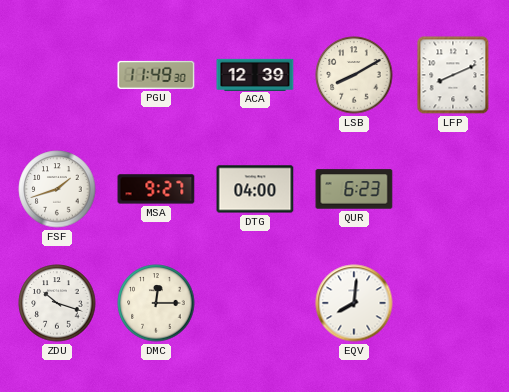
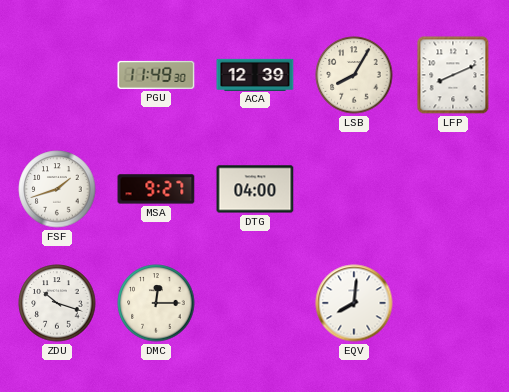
LSB: 8:10 -> 8:05 (354, 75)
QUR: 6:23 -> none (354, 189)
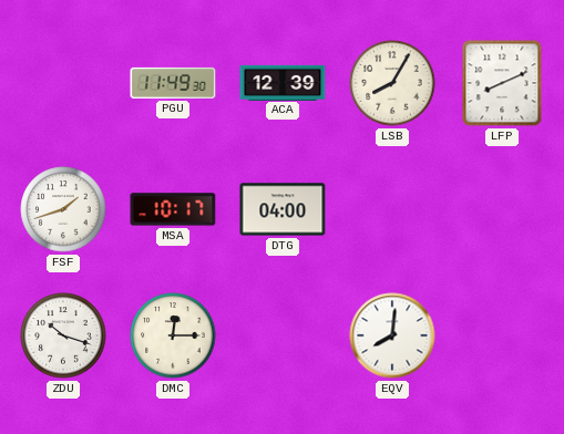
MSA: 9:27 -> 10:17 (173, 209)
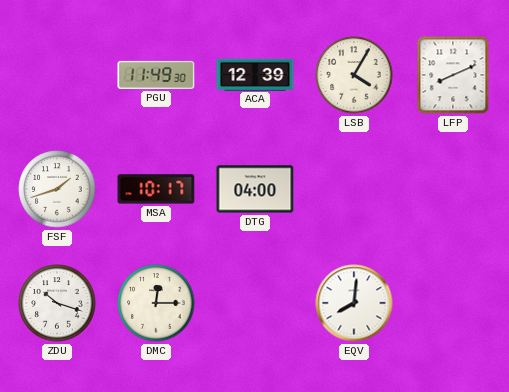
LSB: 8:05 -> 4:05 (354, 75)
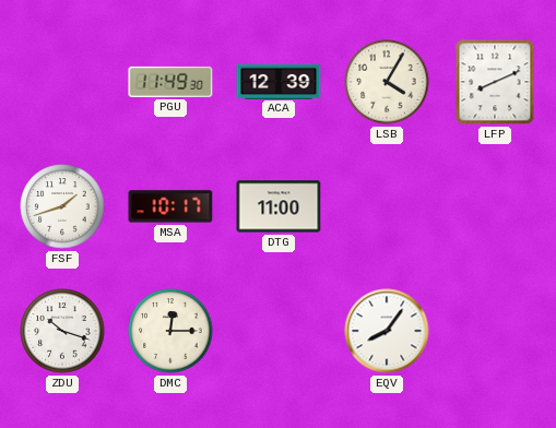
DTG: 04:00 -> 11:00 (279, 206)
EQV: 8:01 -> 8:06 (387, 331)
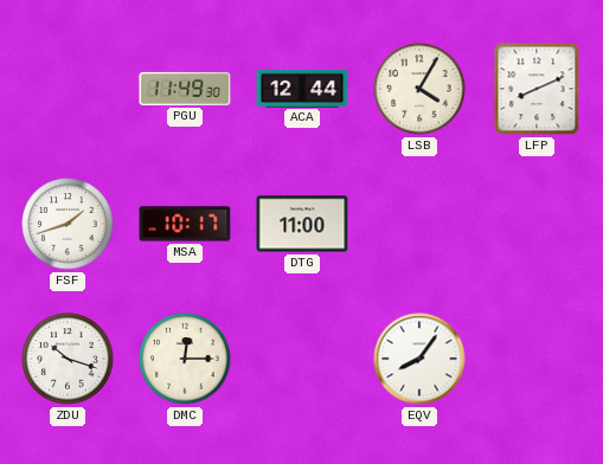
ACA: 12:39 -> 12:44 (302, 88)
